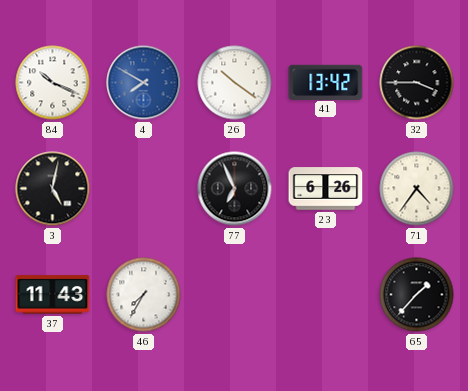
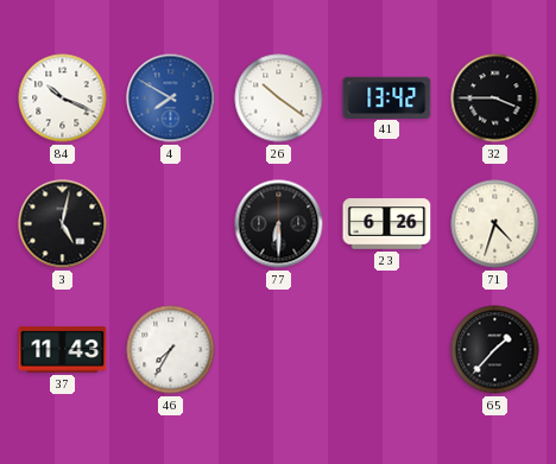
77: 6:56 -> 6:30 (279, 224)
71: 4:36 -> 4:33 (495, 224)
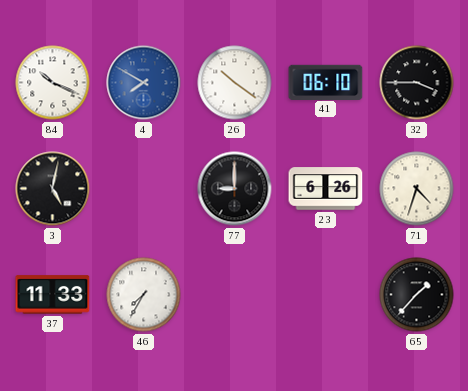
41: 13:42 -> 06:10 (326, 82)
77: 6:30 -> 9:00 (235, 189)
37: 11:43 -> 11:33 (53, 295)
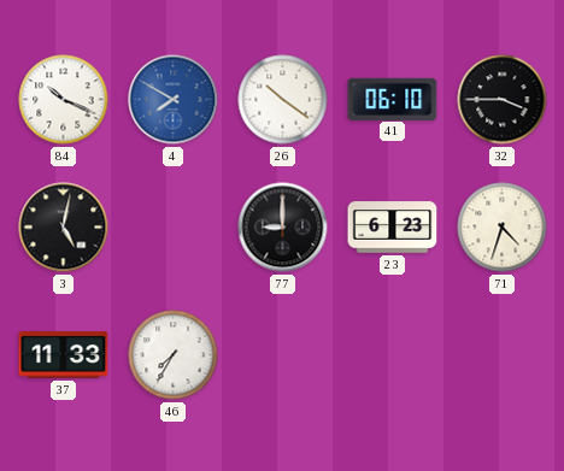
23: 6:26 -> 6:23 (393, 228)
65: 1:37 -> none (417, 295)
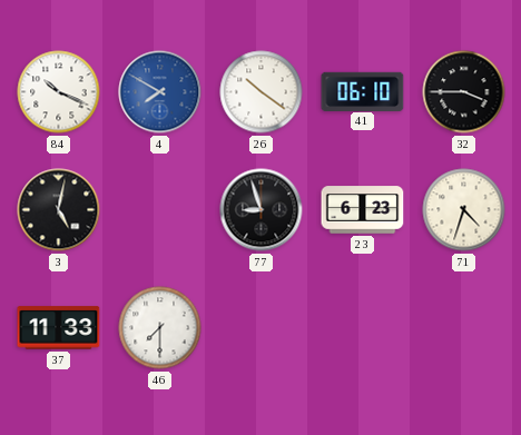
77: 9:00 -> 8:57 (262, 210)
46: 7:35 -> 7:30 (160, 328)
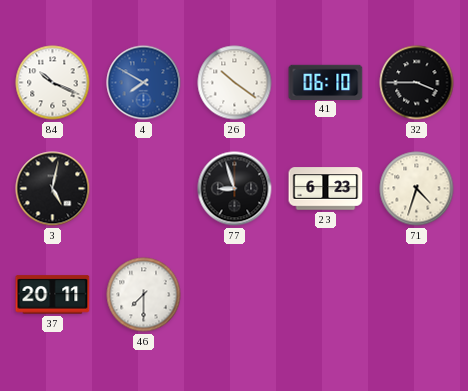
37: 11:33 -> 20:11 (53, 295)
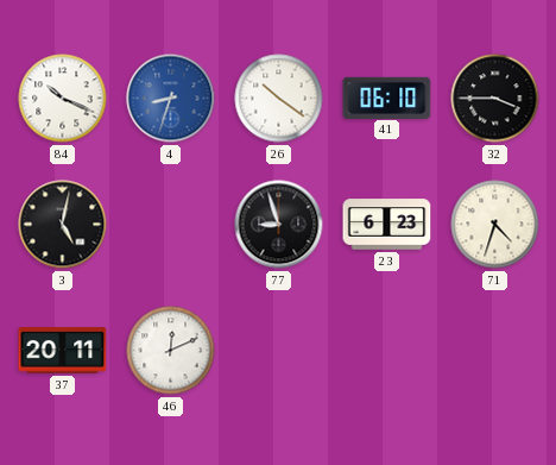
4: 7:50 -> 8:33 (171, 99)
46: 7:30 -> 12:11 (171, 351)
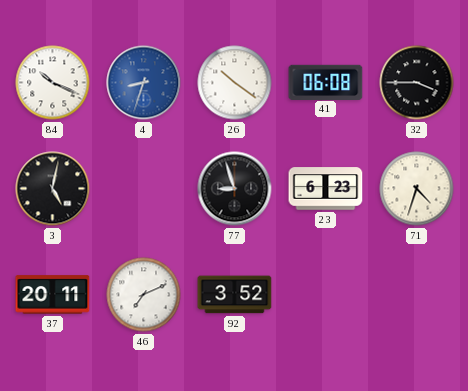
41: 06:10 -> 06:08 (326, 82)
46: 12:11 -> 7:11 (144, 295)
92: none -> 3:52 (235, 295)
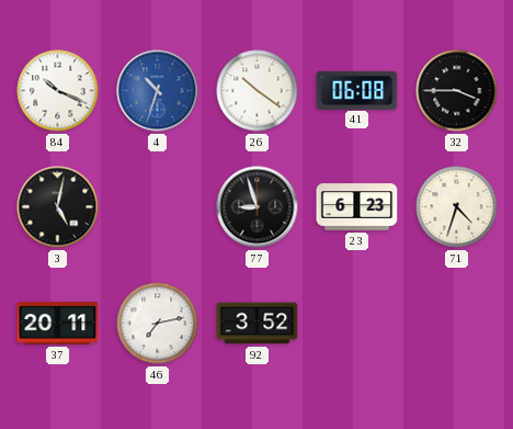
4: 8:33 -> 10:33 (158, 91)
46: 7:11 -> 7:13 (158, 324)
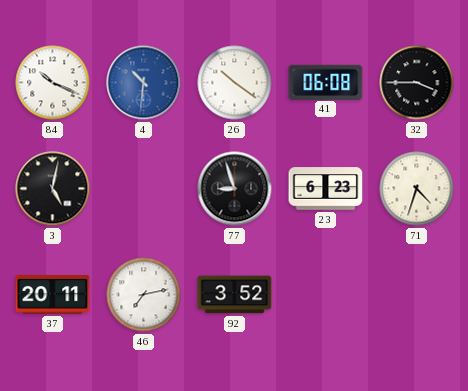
4: 10:33 -> 10:31 (144, 83)
